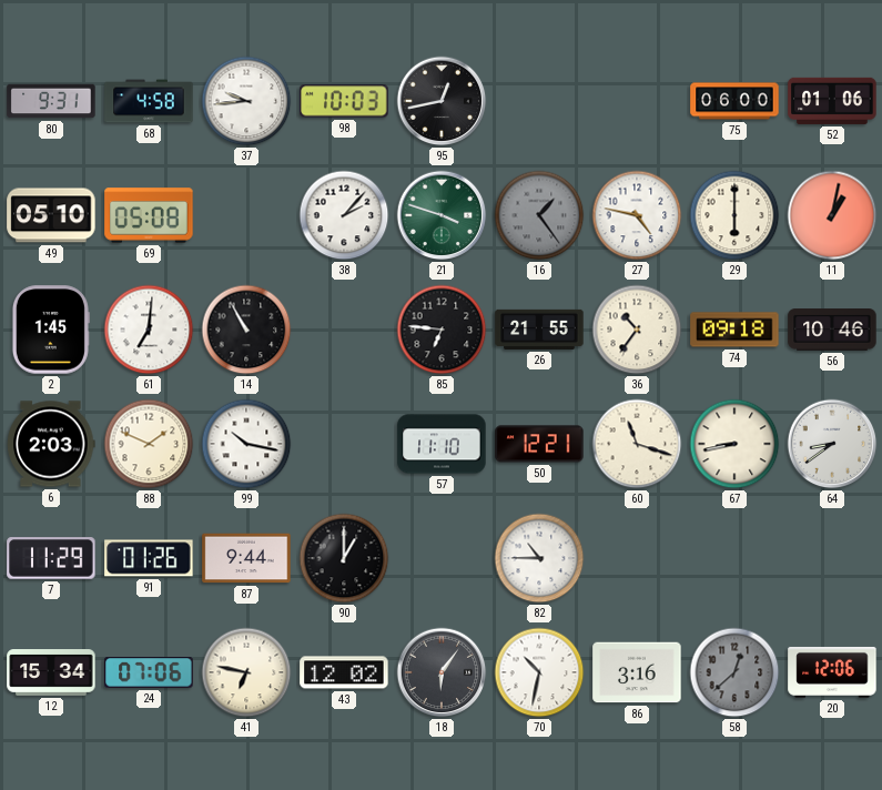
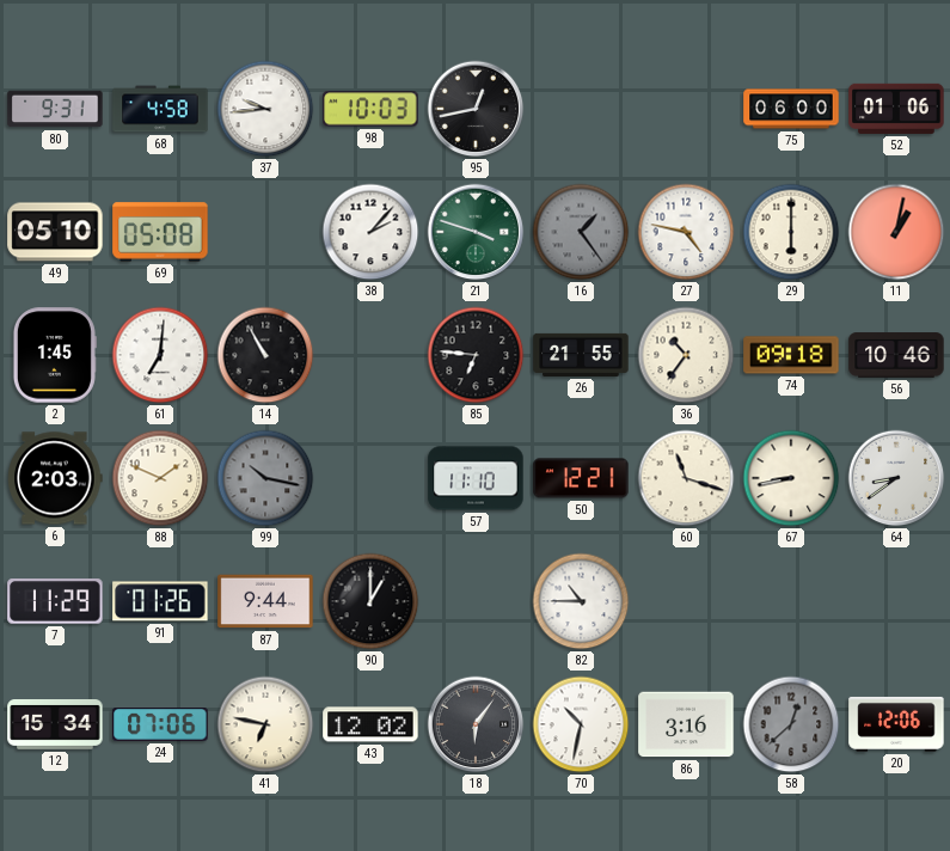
99 dial: white -> grey (265, 478)
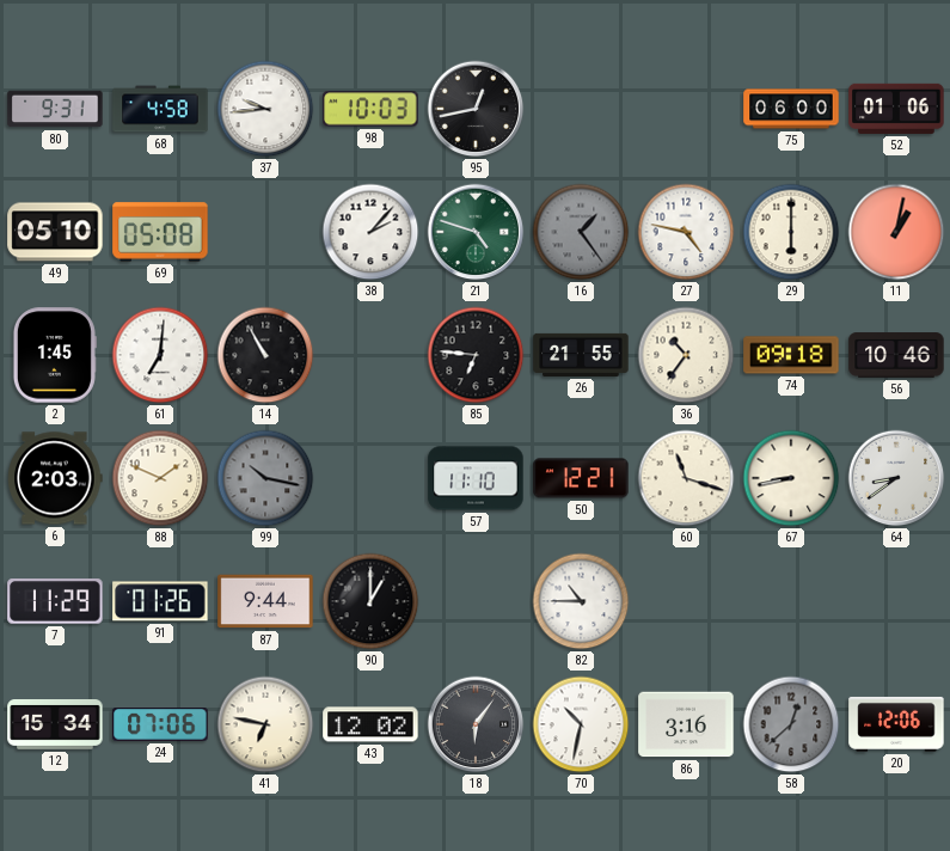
21: 3:48 -> 4:48 (476, 232)
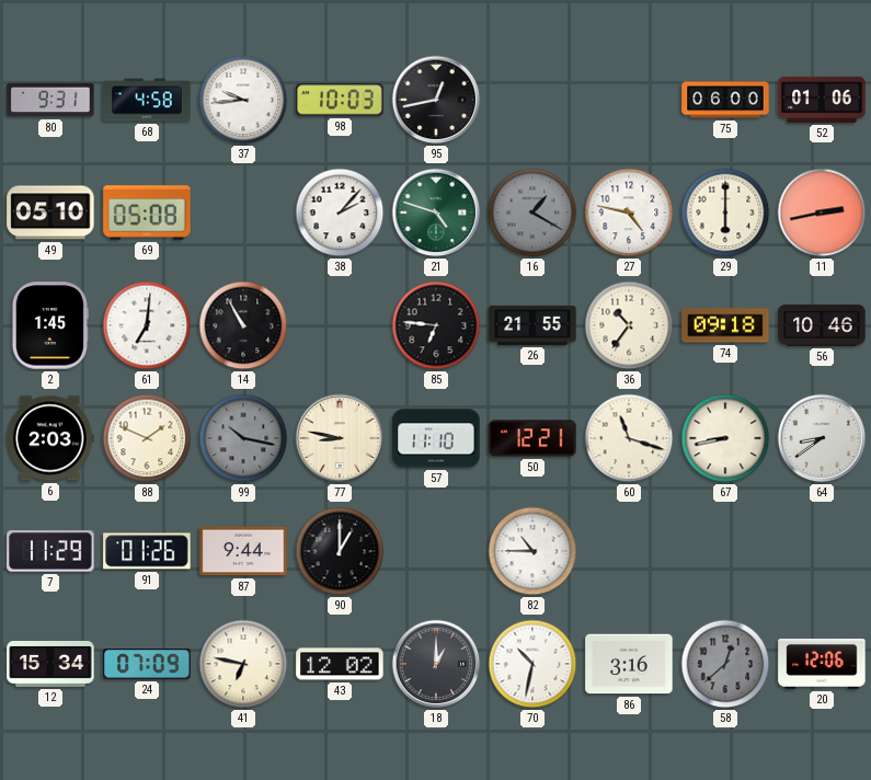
16: 1:24 -> 1:20 (532, 213)
11: 1:02 -> 2:43 (822, 213)
77: none -> 8:47 (340, 438)
24: 07:06 -> 07:09 (147, 664)
18: 6:06 -> 1:00 (436, 664)
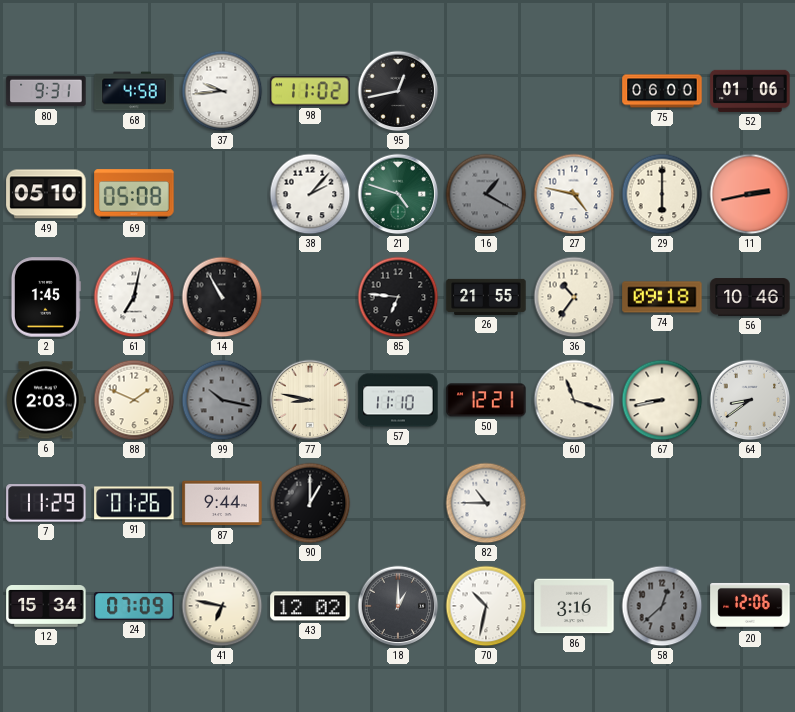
98: 10:03 -> 11:02 (310, 91)
61: 7:01 -> 7:02 (134, 297)
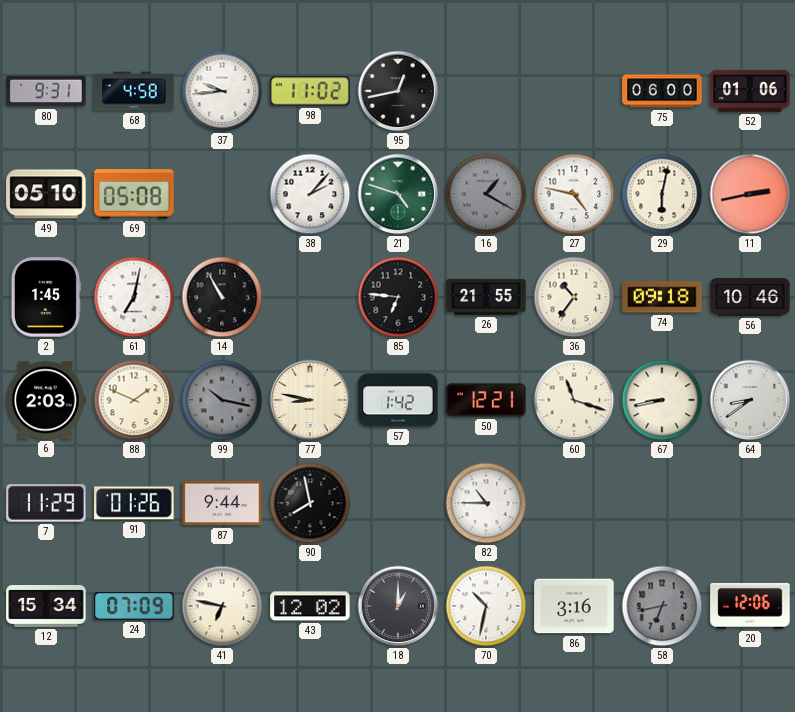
29: 6:00 -> 6:02 (662, 194)
57: 11:10 -> 1:42 (398, 400)
90: 1:00 -> 7:58 (310, 503)
58: 12:38 -> 6:43 (662, 606)
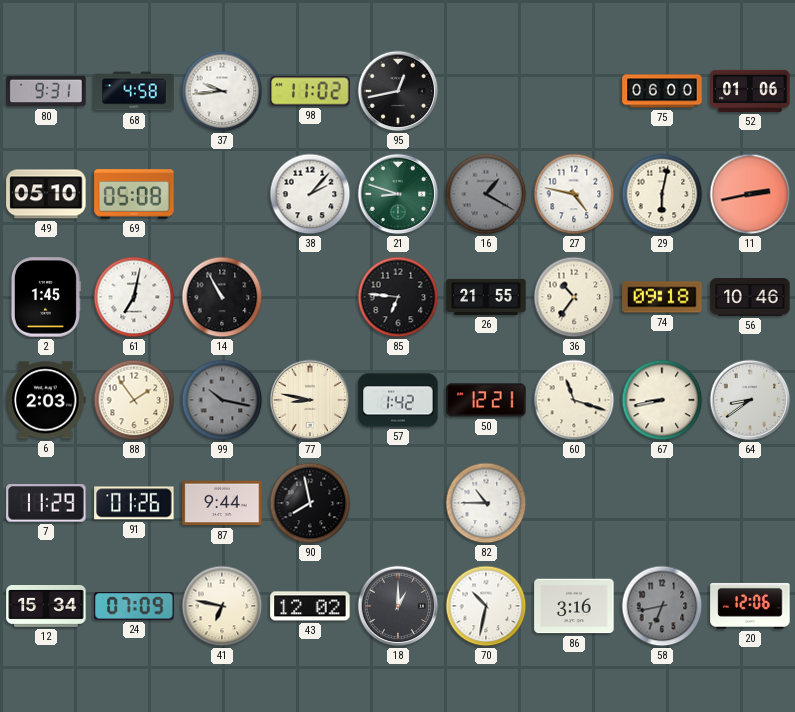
21: 4:48 -> 8:48 (398, 194)
88: 1:49 -> 1:54 (134, 400)
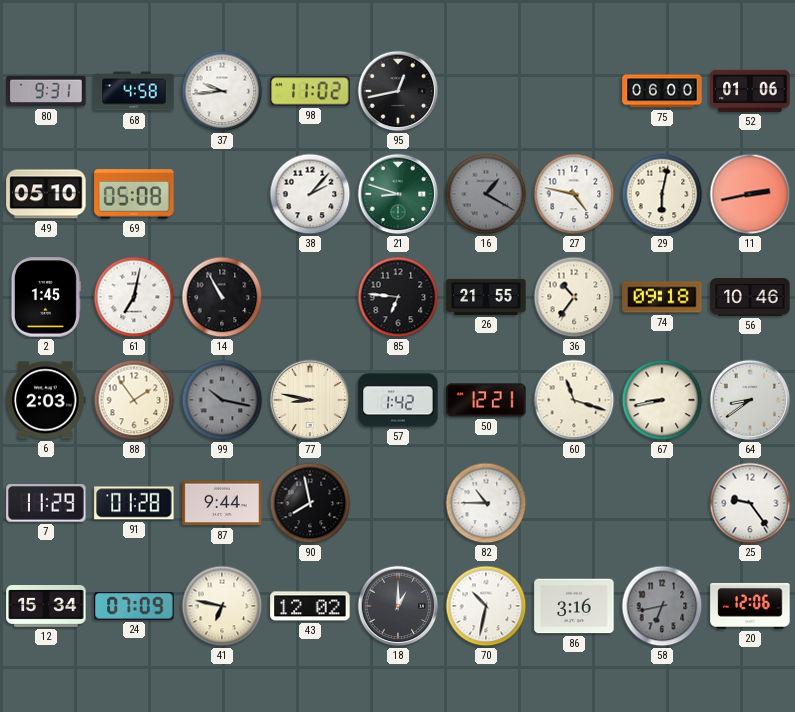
91: 01:26 -> 01:28 (134, 503)
25: none -> 9:24 (750, 503)
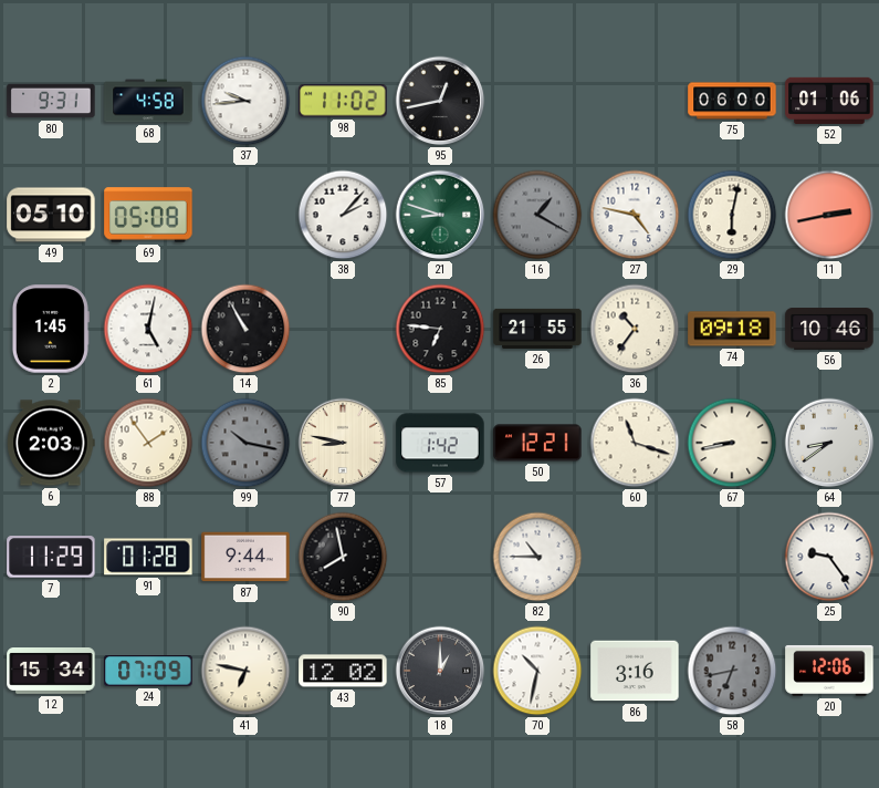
61: 7:02 -> 5:02 (148, 329)
